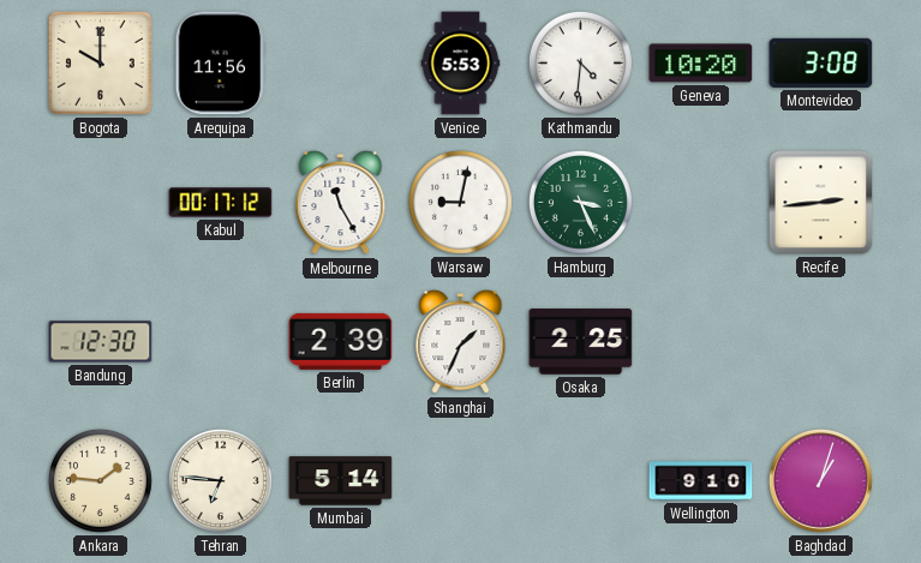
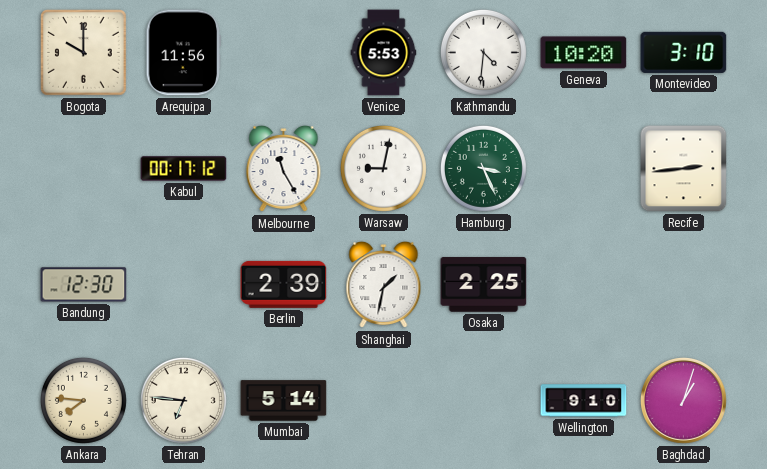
Montevideo: 3:08 -> 3:10 (684, 52)
Shanghai: 1:34 -> 1:32 (384, 285)
Ankara: 1:46 -> 7:46 (83, 400)
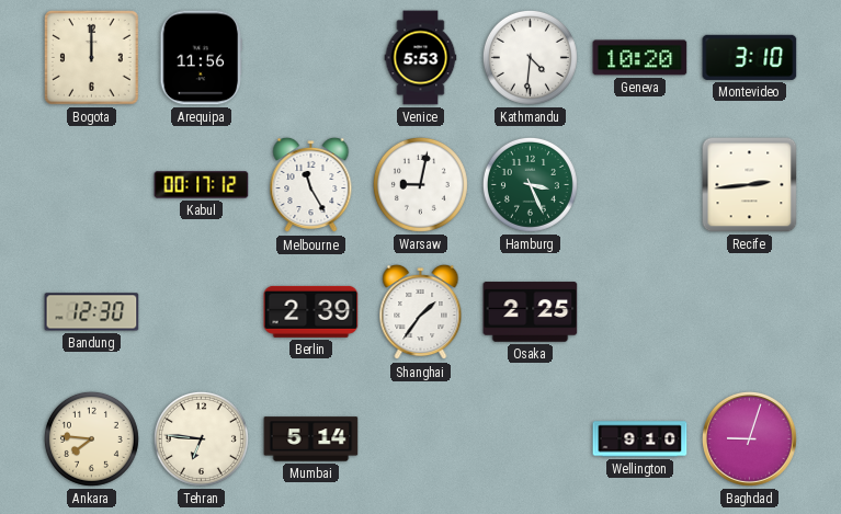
Bogota: 10:00 -> 12:00 (91, 57)
Shanghai: 1:32 -> 1:36 (421, 312)
Baghdad: 1:03 -> 9:03 (749, 438)
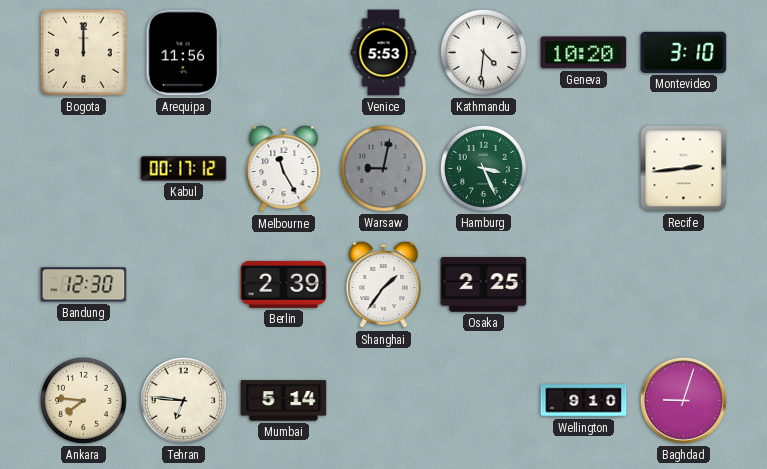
Warsaw dial: white -> grey (383, 168)
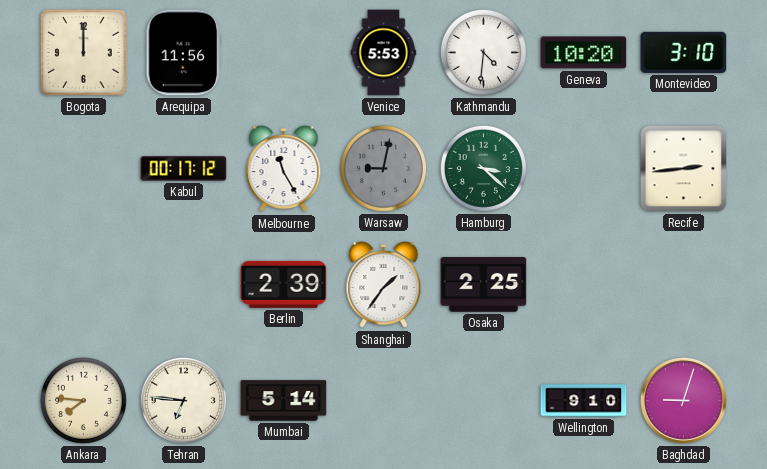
Hamburg: 3:26 -> 3:22 (483, 168)
Bandung: 12:30 -> none (84, 285)
